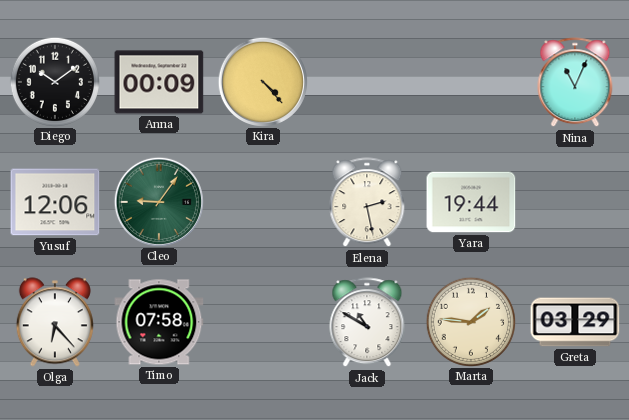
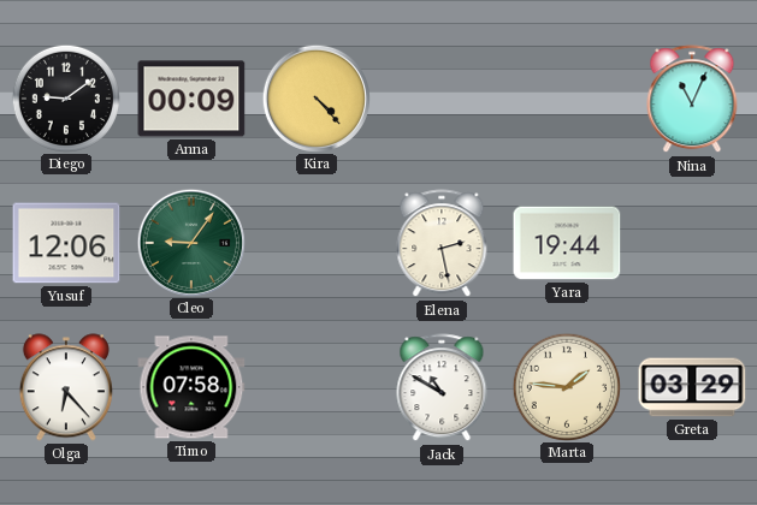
Diego: 10:09 -> 9:09 (65, 97)
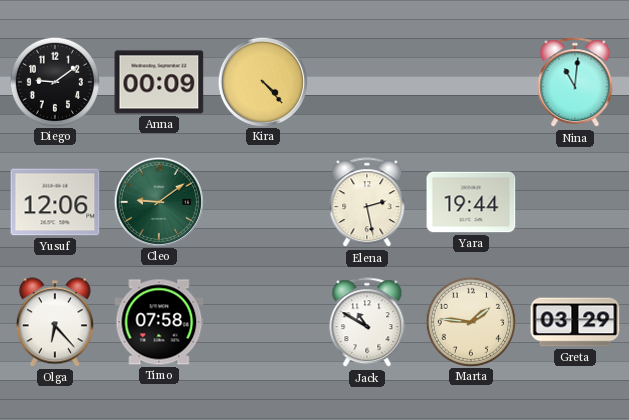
Nina: 11:04 -> 11:01 (575, 83)
Cleo: 9:06 -> 9:09 (158, 201)
